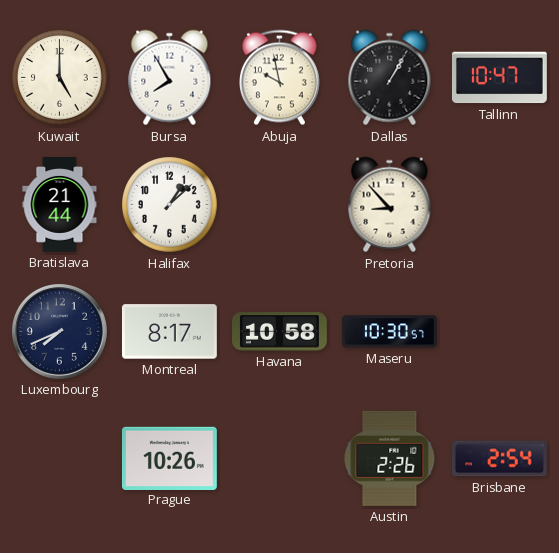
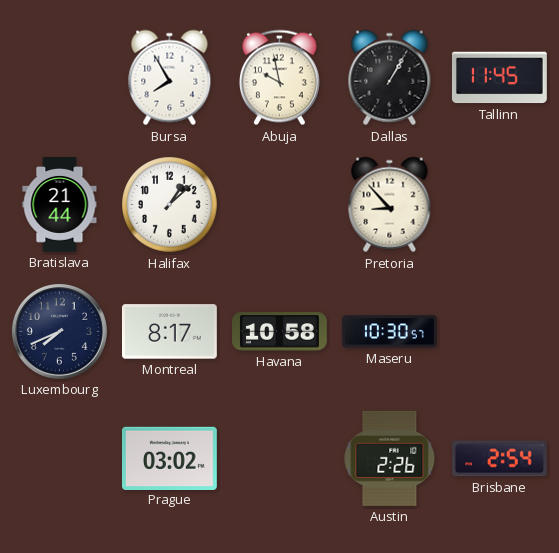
Kuwait: 5:00 -> none (60, 78)
Tallinn: 10:47 -> 11:45 (499, 78)
Prague: 10:26 -> 03:02 (169, 458)
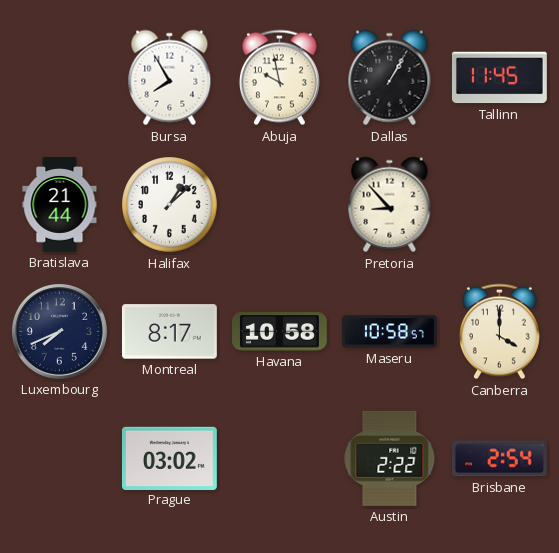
Maseru: 10:30 -> 10:58 (389, 332)
Canberra: none -> 4:00 (499, 332)
Austin: 2:26 -> 2:22 (390, 458)
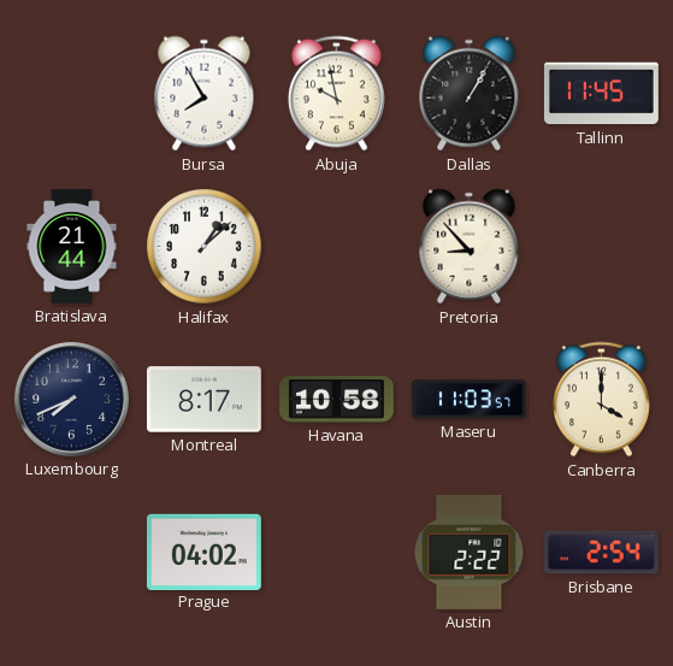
Maseru: 10:58 -> 11:03 (468, 400)
Prague: 03:02 -> 04:02 (203, 552)
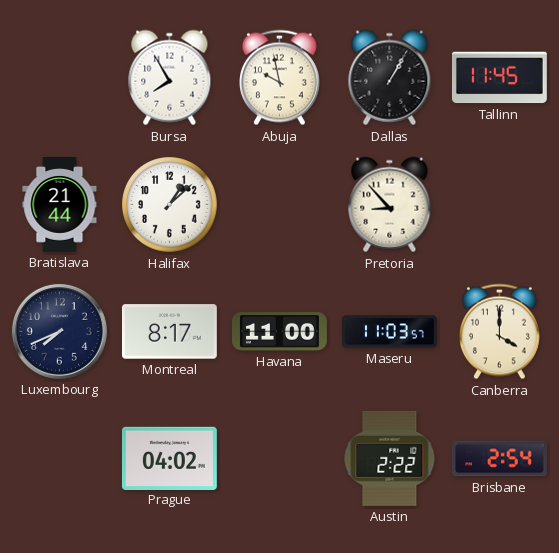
Havana: 10:58 -> 11:00 (280, 332)
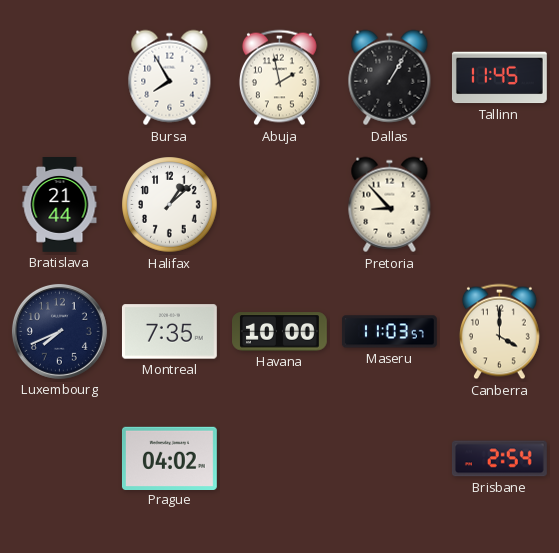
Abuja: 9:58 -> 1:58 (279, 78)
Montreal: 8:17 -> 7:35 (169, 332)
Havana: 11:00 -> 10:00 (280, 332)
Austin: 2:22 -> none (390, 458)
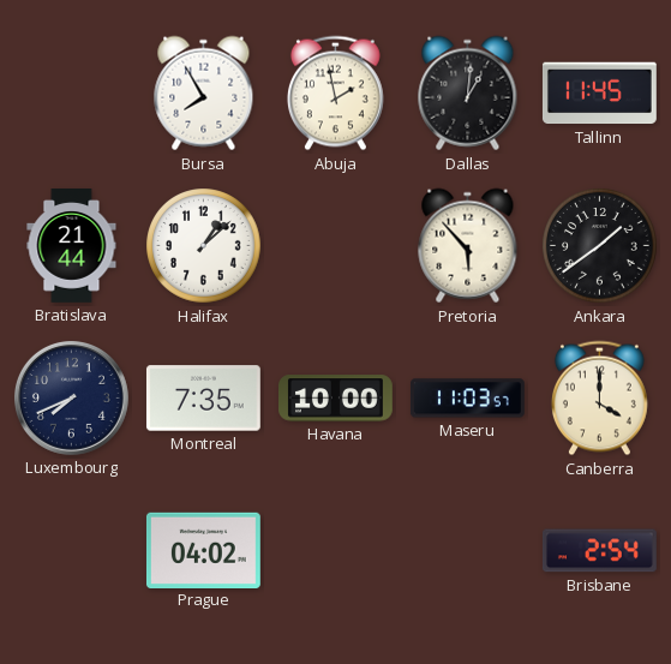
Dallas: 1:05 -> 1:01 (468, 94)
Pretoria: 8:53 -> 5:53 (468, 246)
Ankara: none -> 1:39 (600, 246)
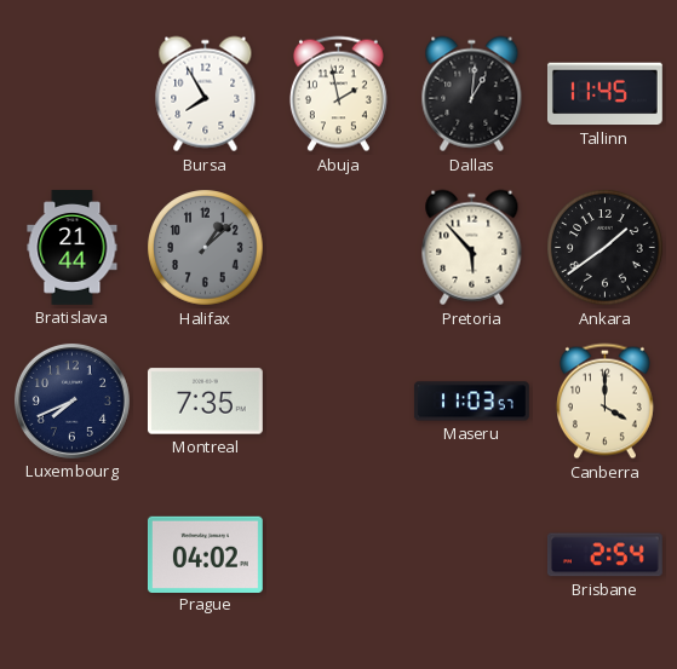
Halifax dial: white -> grey (206, 248)
Havana: 10:00 -> none (336, 399)
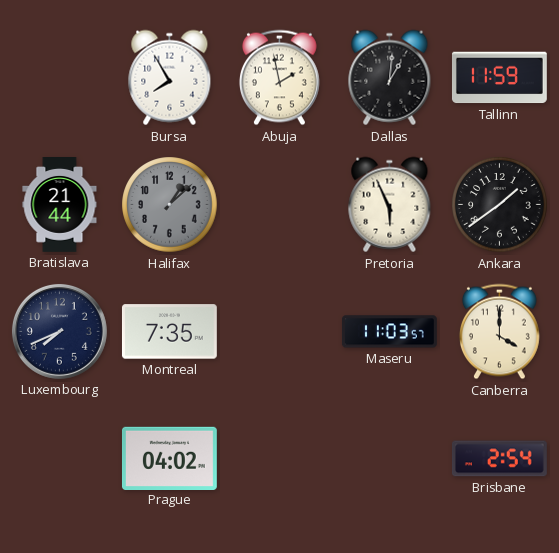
Tallinn: 11:45 -> 11:59 (499, 78)
Pretoria: 5:53 -> 5:56 (390, 205)
